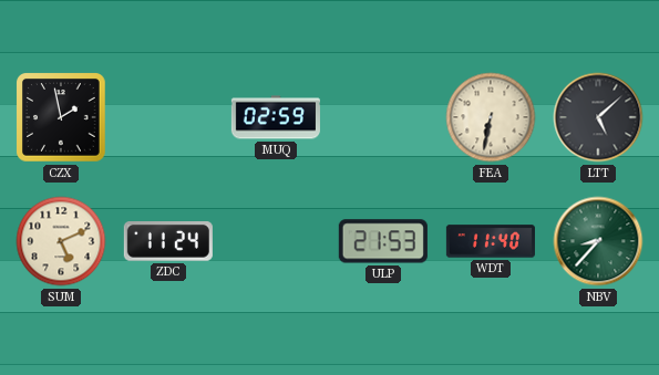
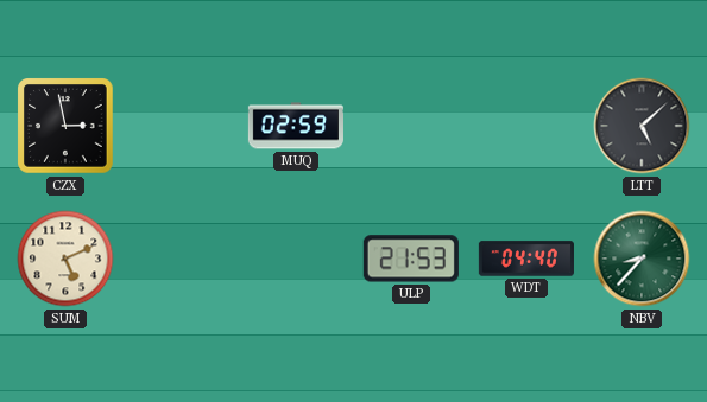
CZX: 1:58 -> 2:58 (65, 126)
FEA: 6:32 -> none (491, 117)
ZDC: 11:24 -> none (168, 242)
WDT: 11:40 -> 04:40 (526, 259)
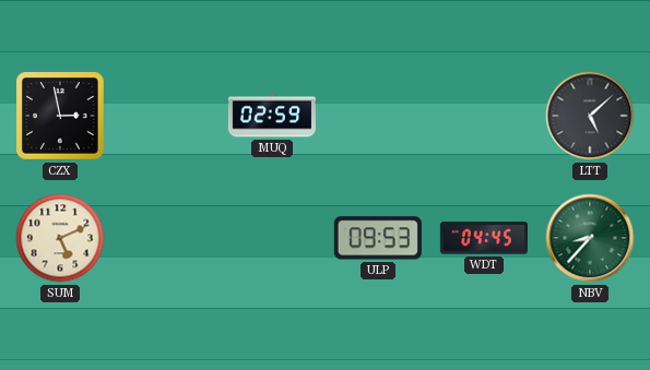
ULP: 21:53 -> 09:53 (378, 238)
WDT: 04:40 -> 04:45 (484, 238)
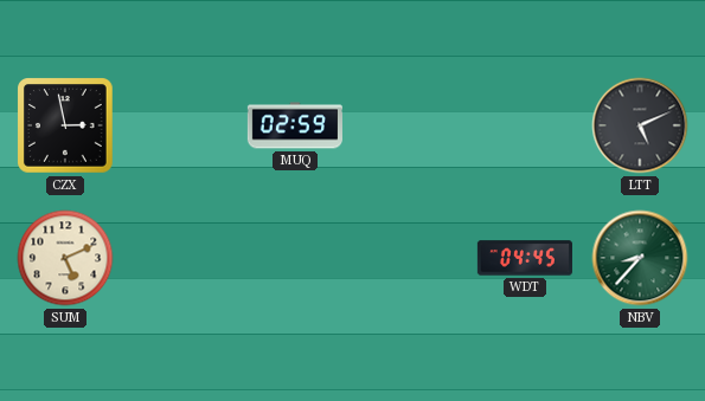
LTT: 5:08 -> 5:11 (640, 125)
ULP: 09:53 -> none (378, 238)
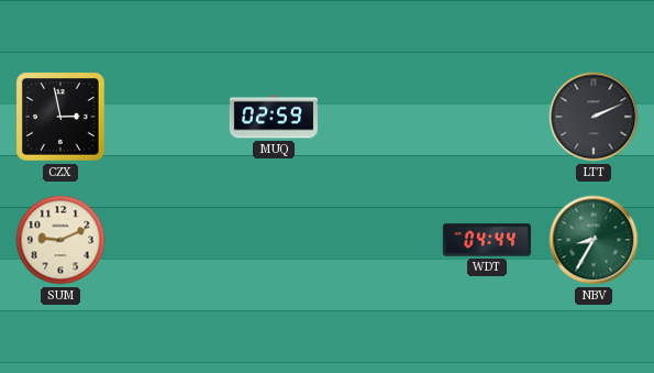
LTT: 5:11 -> 2:11 (594, 117)
SUM: 5:11 -> 9:11 (60, 240)
WDT: 04:45 -> 04:44 (487, 240)
NBV: 8:37 -> 8:35 (594, 240)
